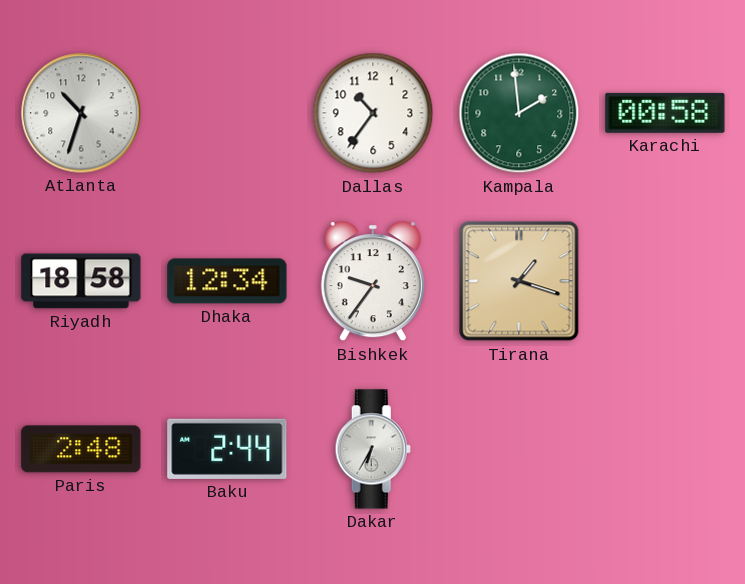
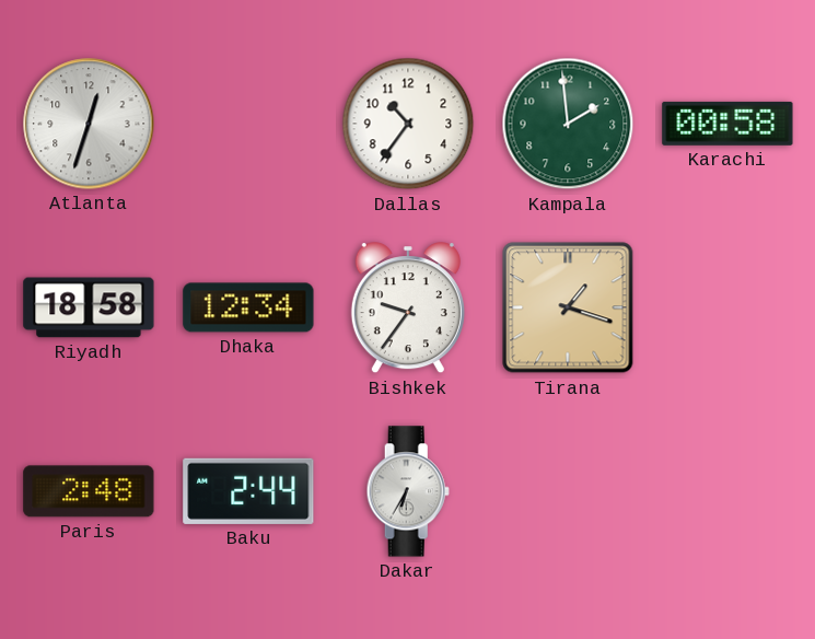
Atlanta: 10:33 -> 12:33 (89, 124)
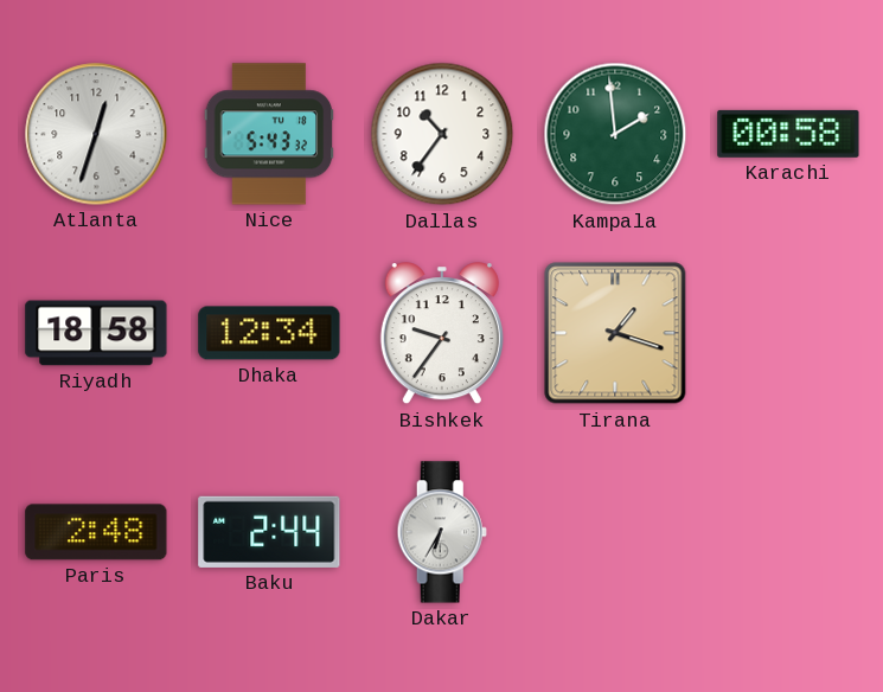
Nice: none -> 5:43 (269, 134)
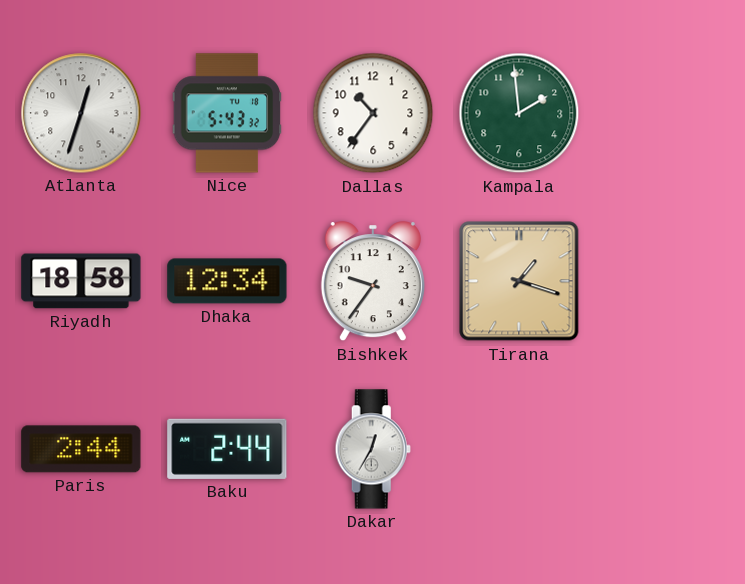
Karachi: 00:58 -> none (788, 134)
Paris: 2:48 -> 2:44 (81, 449)
Dakar: 6:35 -> 12:35 (373, 449)
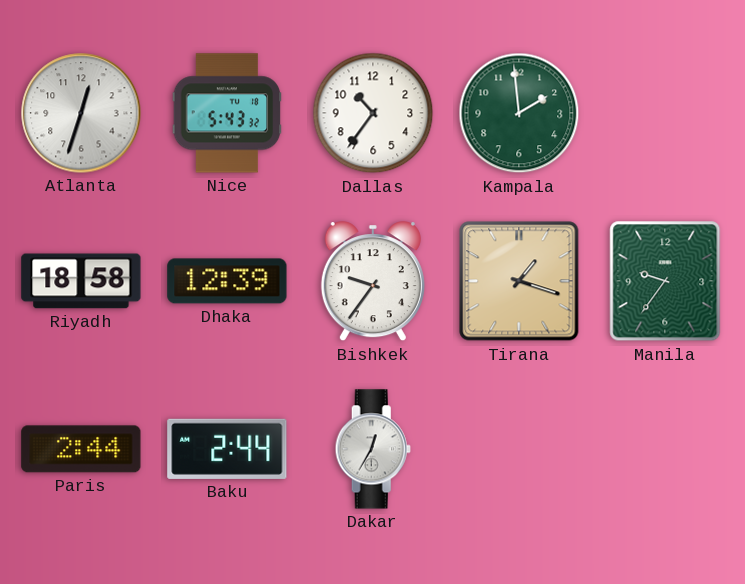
Dhaka: 12:34 -> 12:39 (227, 281)
Manila: none -> 9:36 (665, 281)
